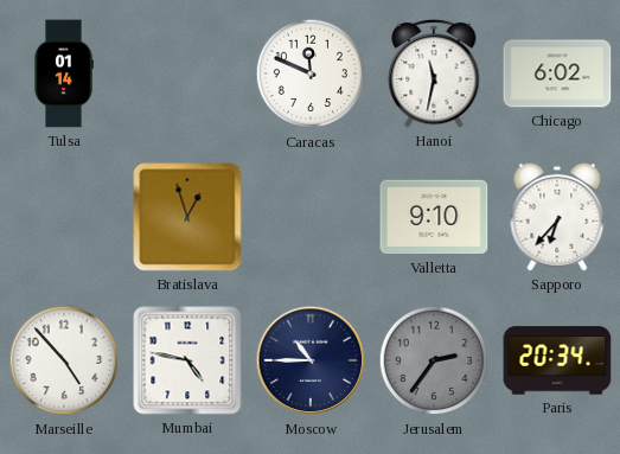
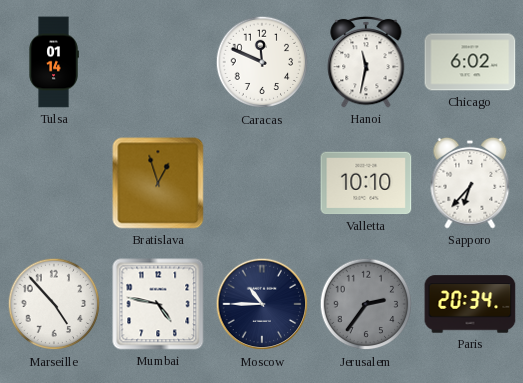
Valletta: 9:10 -> 10:10 (366, 183)
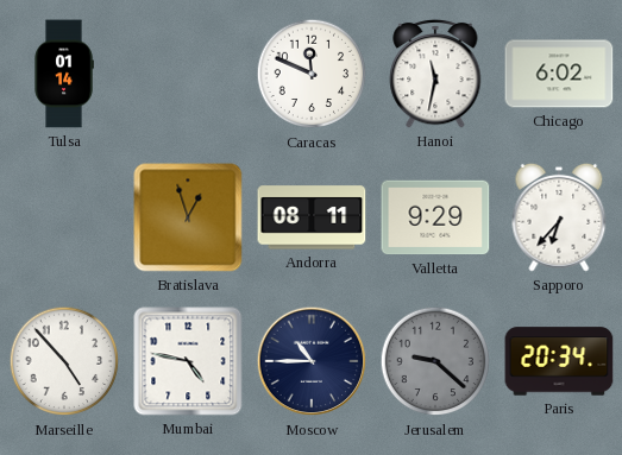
Andorra: none -> 08:11 (312, 217)
Valletta: 10:10 -> 9:29 (435, 217)
Jerusalem: 2:36 -> 9:22 (435, 361)
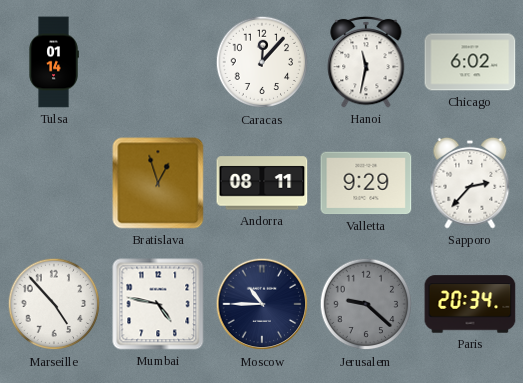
Caracas: 11:49 -> 12:07 (262, 62)
Sapporo: 6:37 -> 2:37 (470, 183)
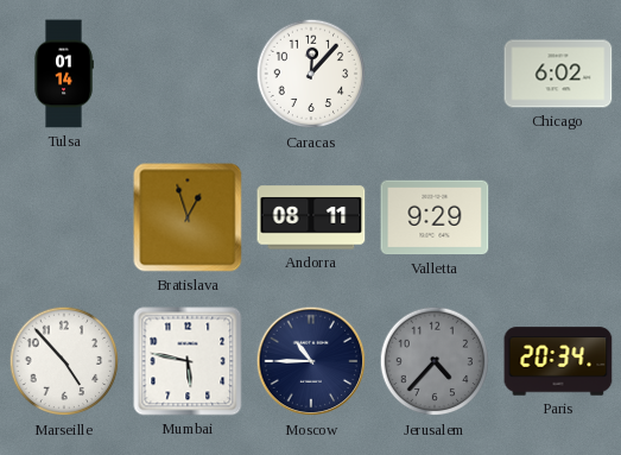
Hanoi: 11:32 -> none (366, 62)
Sapporo: 2:37 -> none (470, 183)
Mumbai: 4:47 -> 5:47 (188, 361)
Jerusalem: 9:22 -> 4:37 (435, 361)
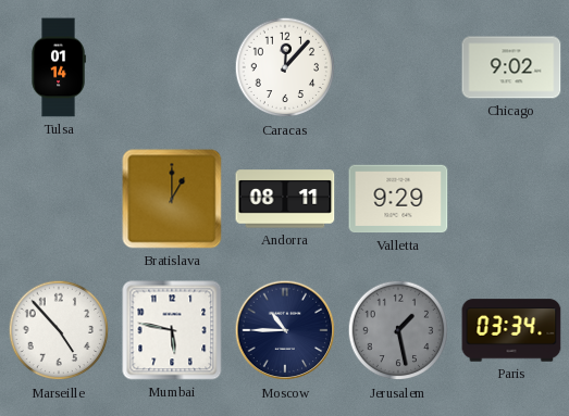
Chicago: 6:02 -> 9:02 (511, 67)
Bratislava: 12:57 -> 1:00 (172, 199)
Jerusalem: 4:37 -> 1:28 (398, 330)
Paris: 20:34 -> 03:34 (511, 330)
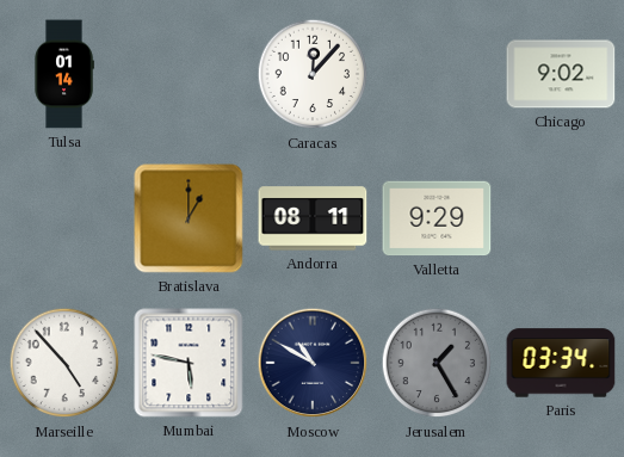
Moscow: 10:45 -> 10:50 (313, 363)
Jerusalem: 1:28 -> 1:25 (437, 363)
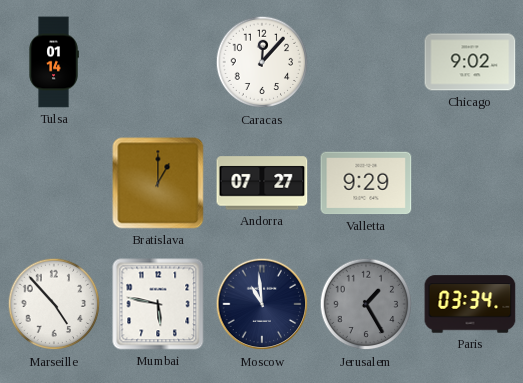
Andorra: 08:11 -> 07:27 (262, 183)
Moscow: 10:50 -> 10:59 (262, 304)
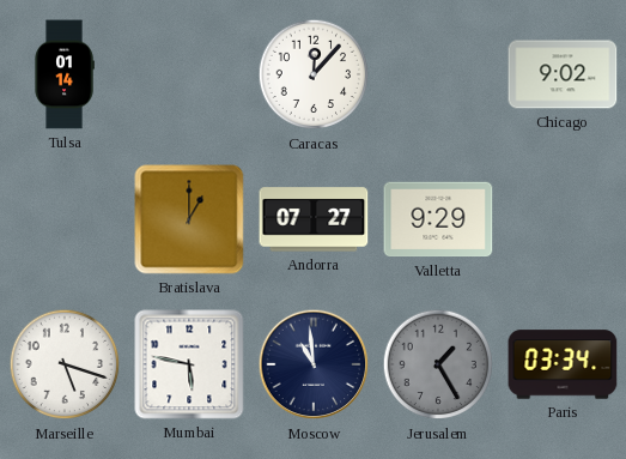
Marseille: 4:53 -> 5:18 (65, 364)
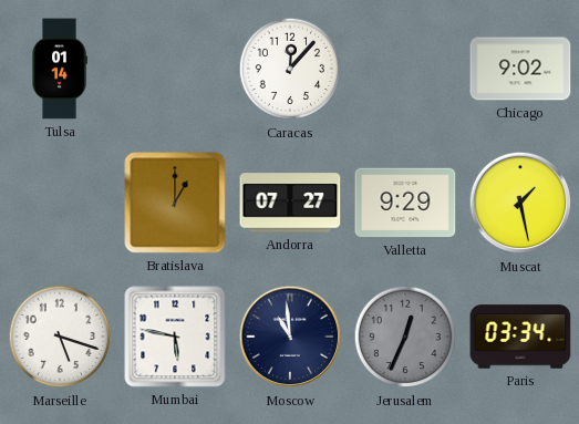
Muscat: none -> 1:28 (520, 203)
Jerusalem: 1:25 -> 12:34 (405, 337)
